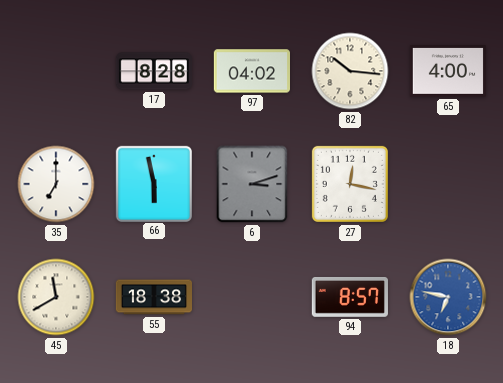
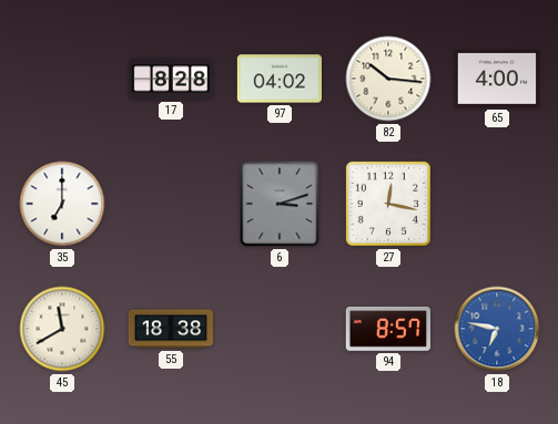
66: 5:58 -> none (153, 183)
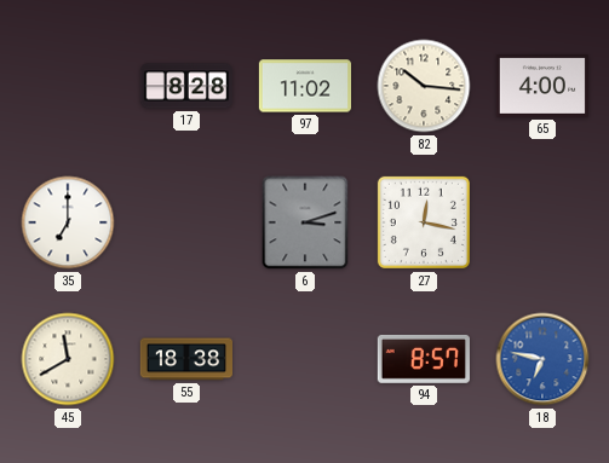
97: 04:02 -> 11:02 (304, 86)
